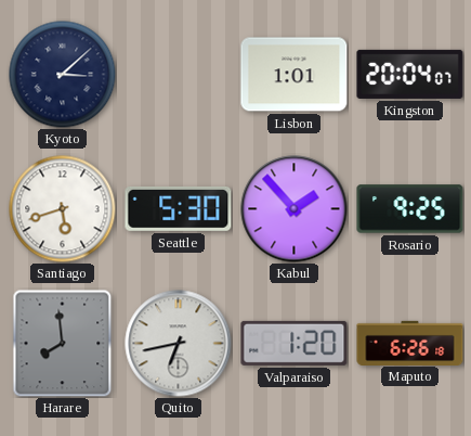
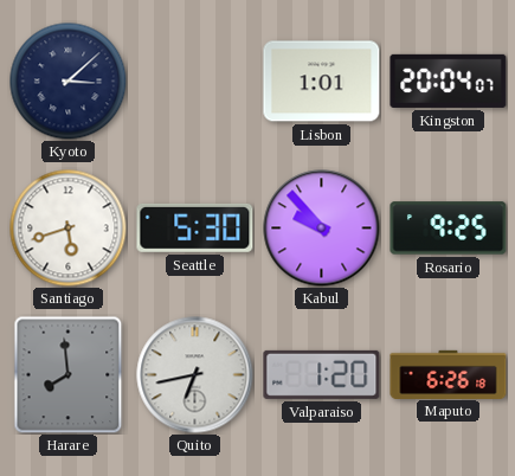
Kabul: 1:53 -> 9:53 (322, 229)
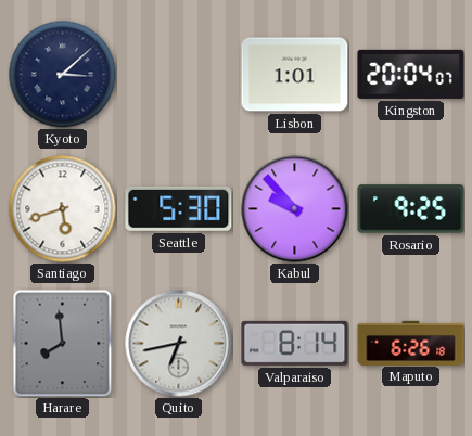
Valparaiso: 1:20 -> 8:14 (295, 343)
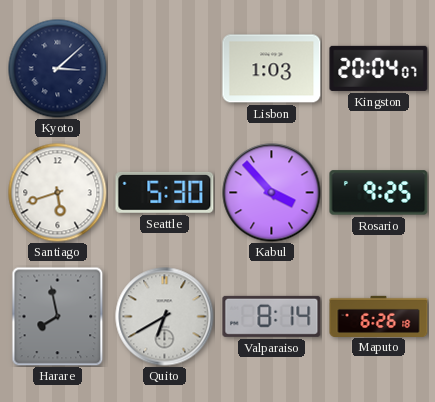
Lisbon: 1:01 -> 1:03 (272, 69)
Kabul: 9:53 -> 3:53 (272, 193)
Harare: 7:59 -> 7:58 (58, 316)
Quito: 6:43 -> 6:40 (165, 317)
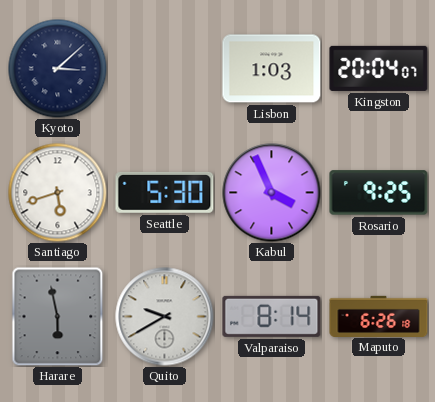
Kabul: 3:53 -> 3:56 (272, 193)
Harare: 7:58 -> 5:58 (58, 316)
Quito: 6:40 -> 9:40 (165, 317)
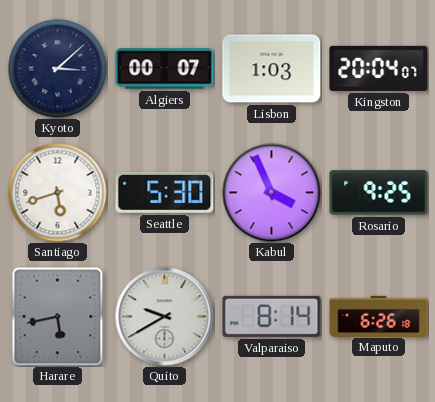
Algiers: none -> 00:07 (165, 69)
Harare: 5:58 -> 5:43 (58, 316)
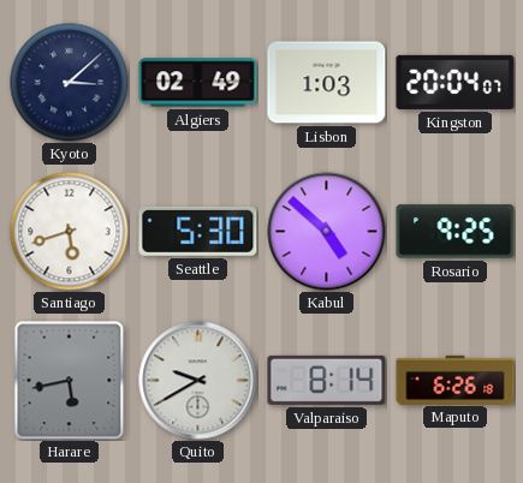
Algiers: 00:07 -> 02:49 (198, 83)
Kabul: 3:56 -> 4:52 (327, 232)
